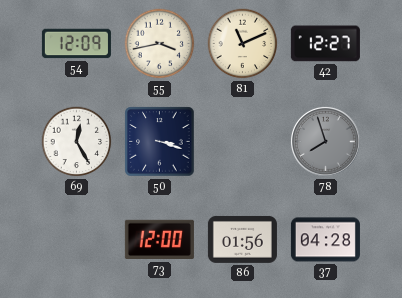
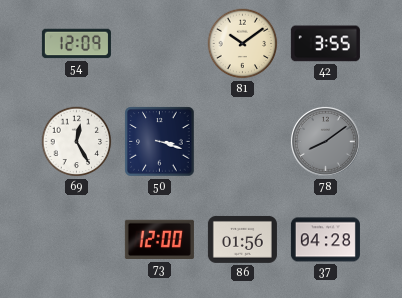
55: 3:43 -> none (160, 44)
81: 11:11 -> 10:09 (243, 44)
42: 12:27 -> 3:55 (325, 44)
78: 7:57 -> 8:09 (325, 141)
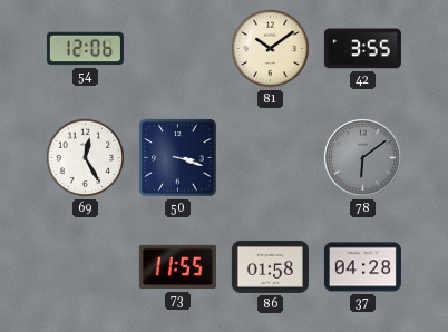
54: 12:09 -> 12:06 (85, 49)
78: 8:09 -> 6:09 (362, 157)
73: 12:00 -> 11:55 (177, 267)
86: 01:56 -> 01:58 (270, 266)
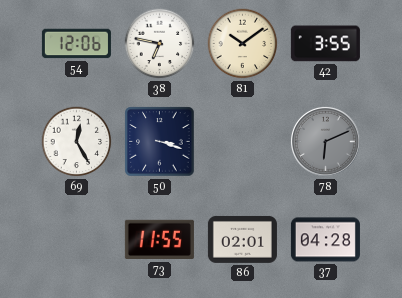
38: none -> 6:47 (160, 44)
78: 6:09 -> 6:11 (325, 141)
86: 01:58 -> 02:01 (242, 239)
